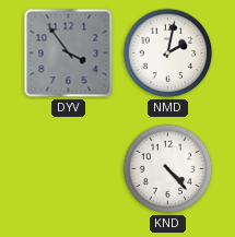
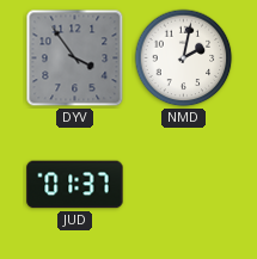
JUD: none -> 01:37 (75, 185)
KND: 4:23 -> none (168, 169)
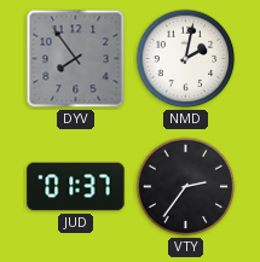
DYV: 3:54 -> 7:54 (76, 59)
VTY: none -> 2:36 (186, 187)
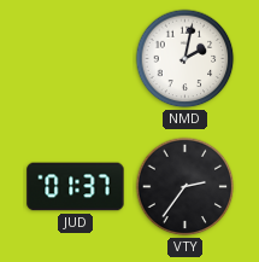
DYV: 7:54 -> none (76, 59)
